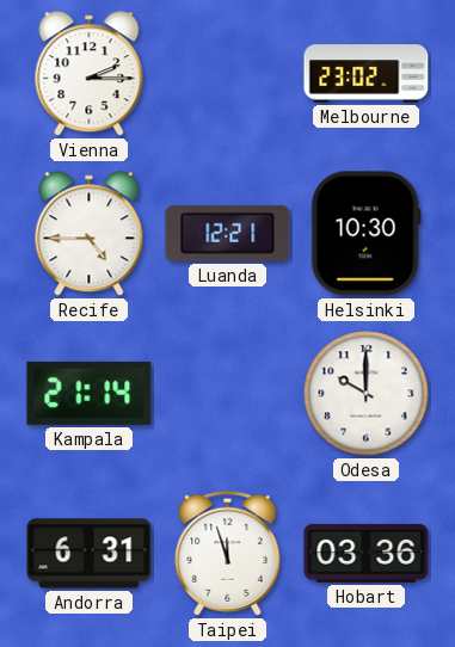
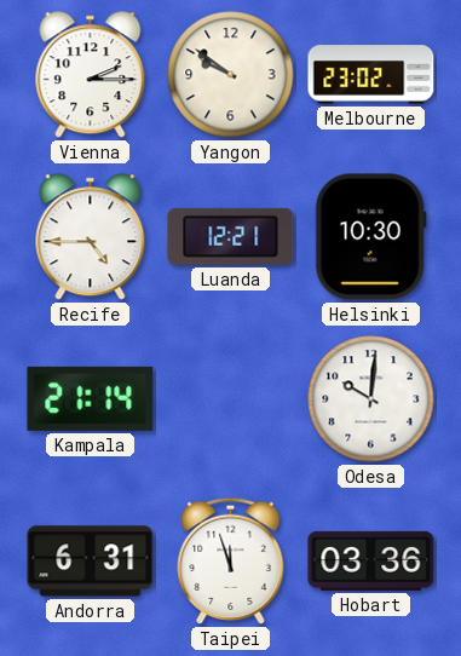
Yangon: none -> 9:51 (231, 75)
Odesa: 10:00 -> 10:01 (371, 399)
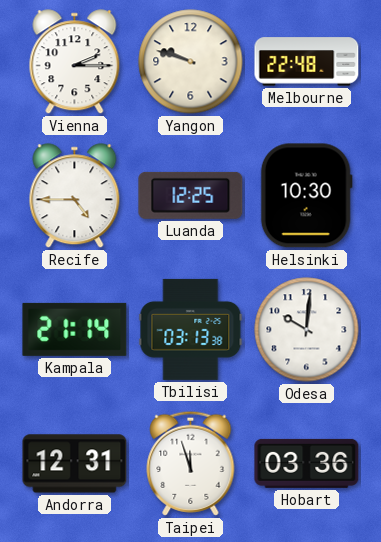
Yangon: 9:51 -> 9:48 (191, 62)
Melbourne: 23:02 -> 22:48 (307, 62)
Luanda: 12:21 -> 12:25 (191, 195)
Tbilisi: none -> 03:13 (191, 329)
Andorra: 6:31 -> 12:31 (75, 464)
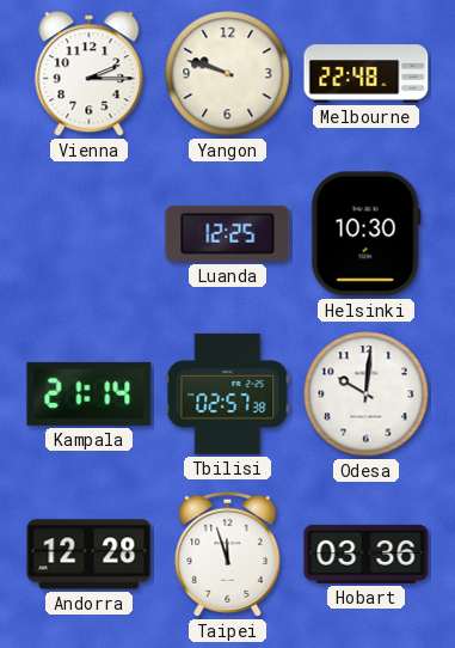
Recife: 4:45 -> none (75, 196)
Tbilisi: 03:13 -> 02:57 (228, 393)
Andorra: 12:31 -> 12:28 (90, 555)
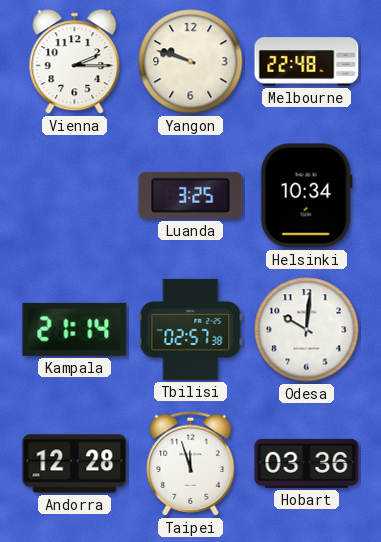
Luanda: 12:25 -> 3:25 (191, 195)
Helsinki: 10:30 -> 10:34 (306, 196)
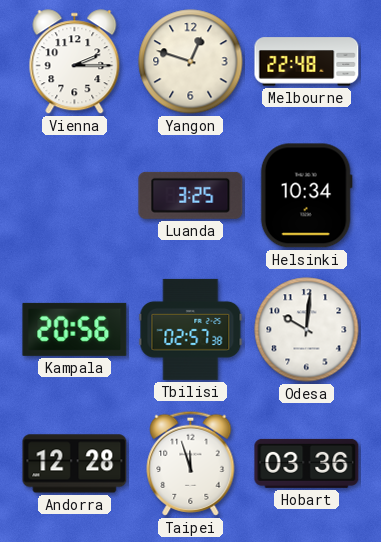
Yangon: 9:48 -> 12:48 (191, 62)
Kampala: 21:14 -> 20:56 (75, 329)
